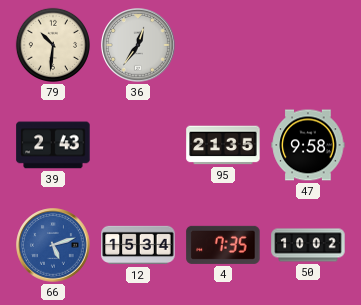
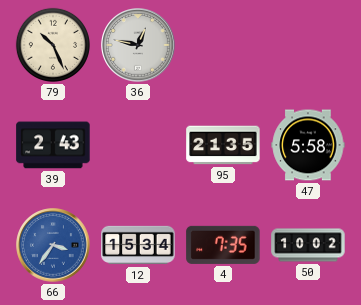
79: 10:31 -> 10:26 (53, 45)
36: 12:36 -> 12:47 (138, 45)
47: 9:58 -> 5:58 (308, 145)
66: 5:12 -> 3:36 (53, 245)
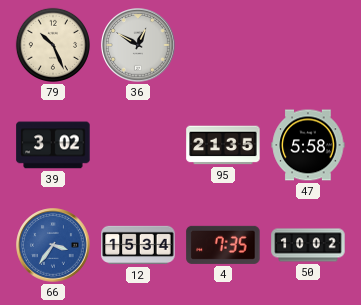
36: 12:47 -> 12:50 (138, 45)
39: 2:43 -> 3:02 (53, 145)
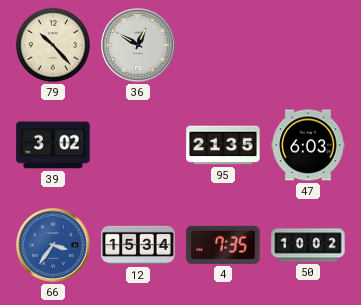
79: 10:26 -> 10:23 (53, 45)
47: 5:58 -> 6:03 (308, 145)
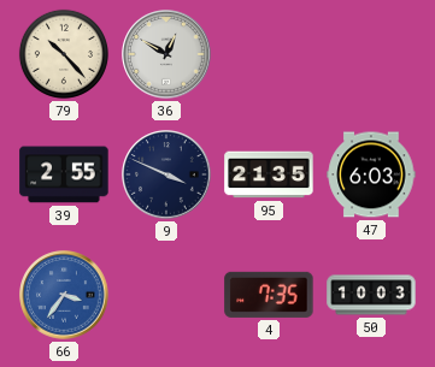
39: 3:02 -> 2:55 (64, 174)
9: none -> 3:49 (166, 174)
12: 15:34 -> none (138, 245)
50: 10:02 -> 10:03 (371, 295)
